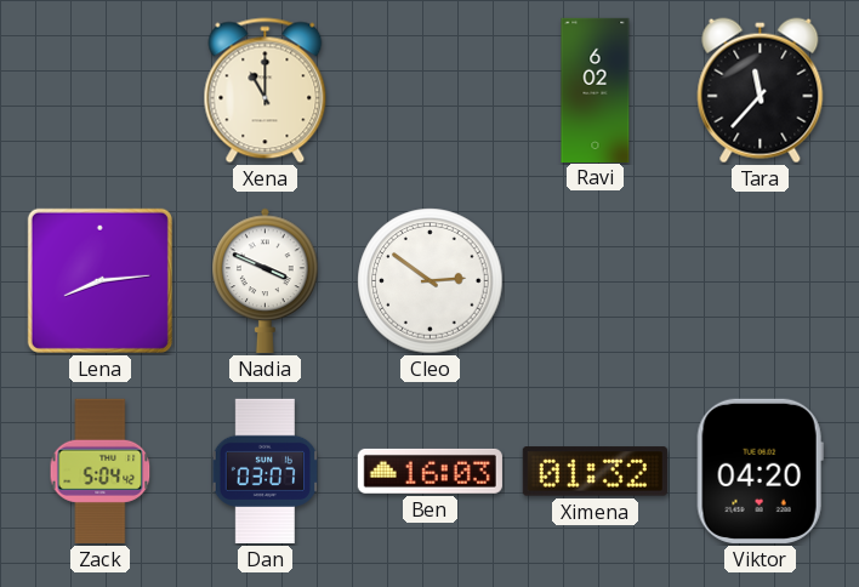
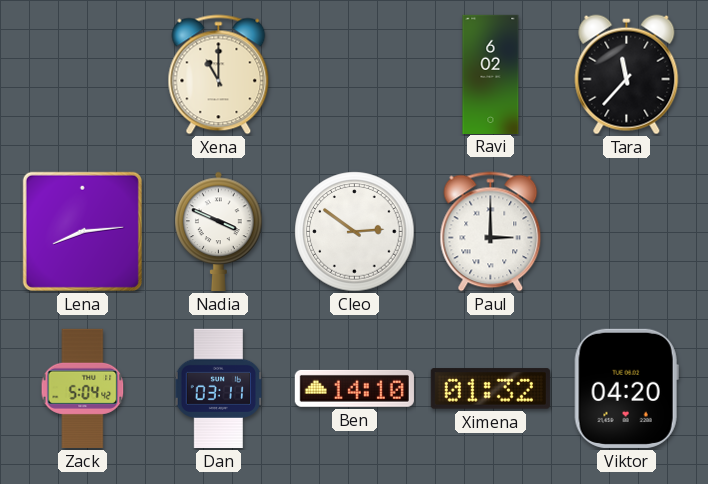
Paul: none -> 3:00 (491, 232)
Dan: 03:07 -> 03:11 (219, 388)
Ben: 16:03 -> 14:10 (354, 388)
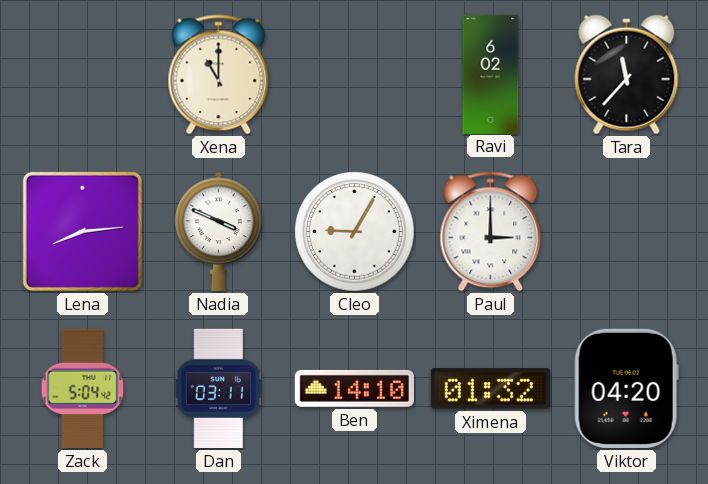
Cleo: 2:51 -> 9:05 (355, 232)
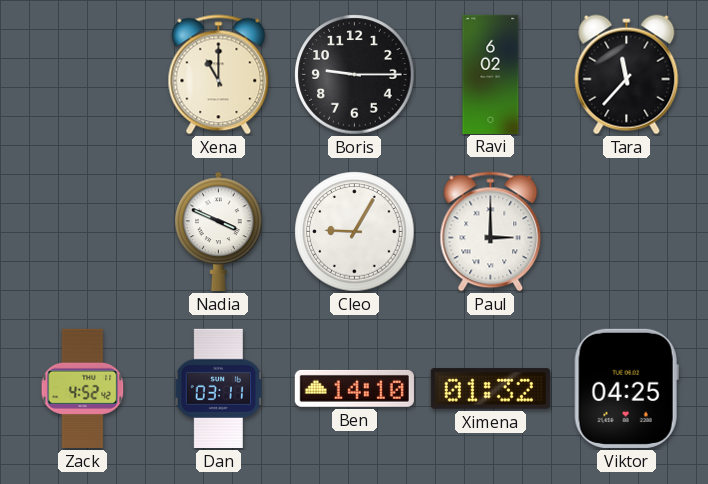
Boris: none -> 9:15 (355, 75)
Lena: 8:14 -> none (82, 231)
Zack: 5:04 -> 4:52 (83, 388)
Viktor: 04:20 -> 04:25 (626, 388)
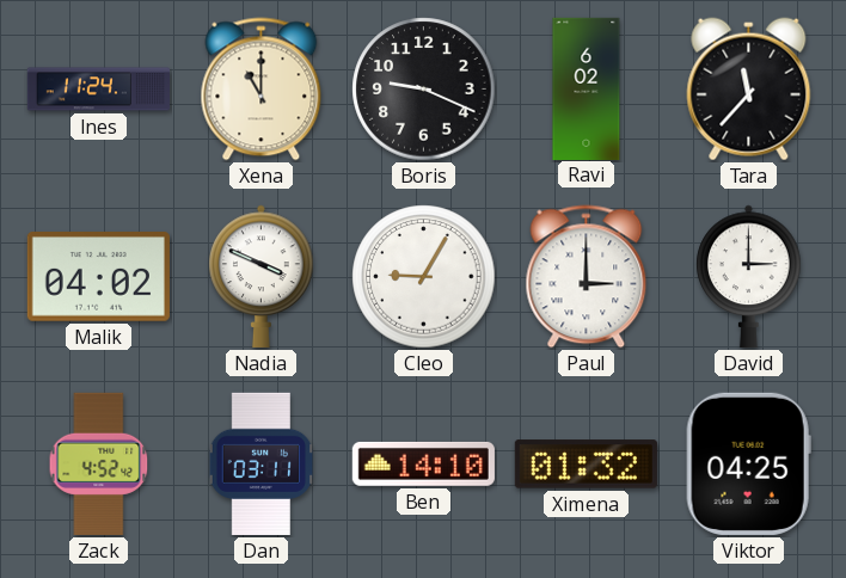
Ines: none -> 11:24 (98, 90)
Boris: 9:15 -> 9:19 (424, 90)
Malik: none -> 04:02 (98, 277)
David: none -> 3:00 (749, 276)
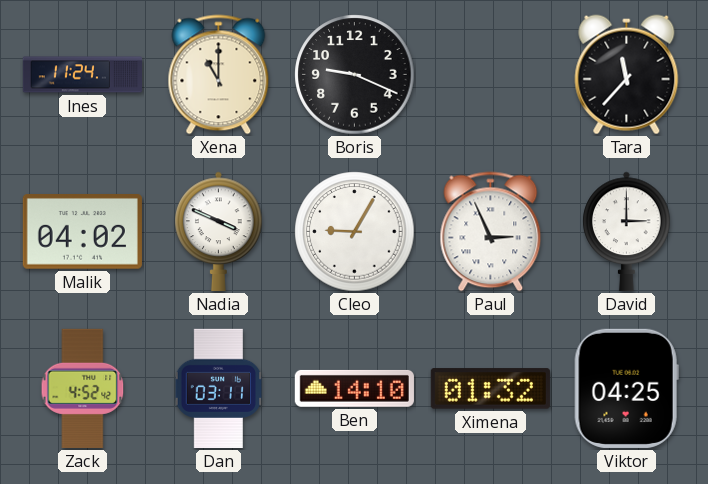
Ravi: 6:02 -> none (587, 88)
Paul: 3:00 -> 2:56 (491, 232)
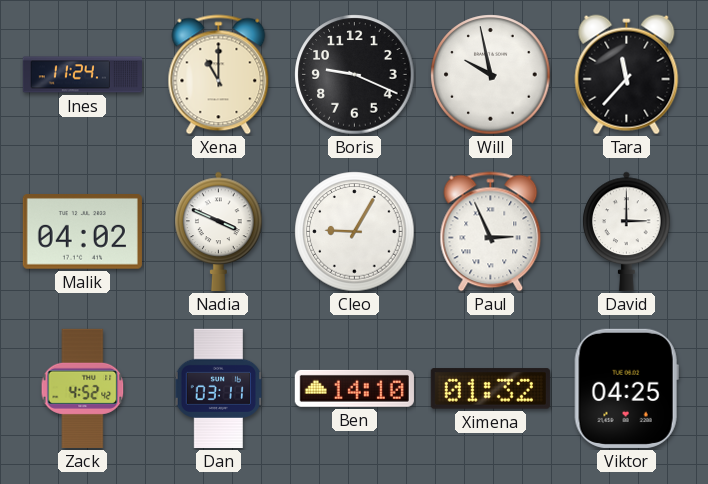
Will: none -> 9:58 (491, 75)
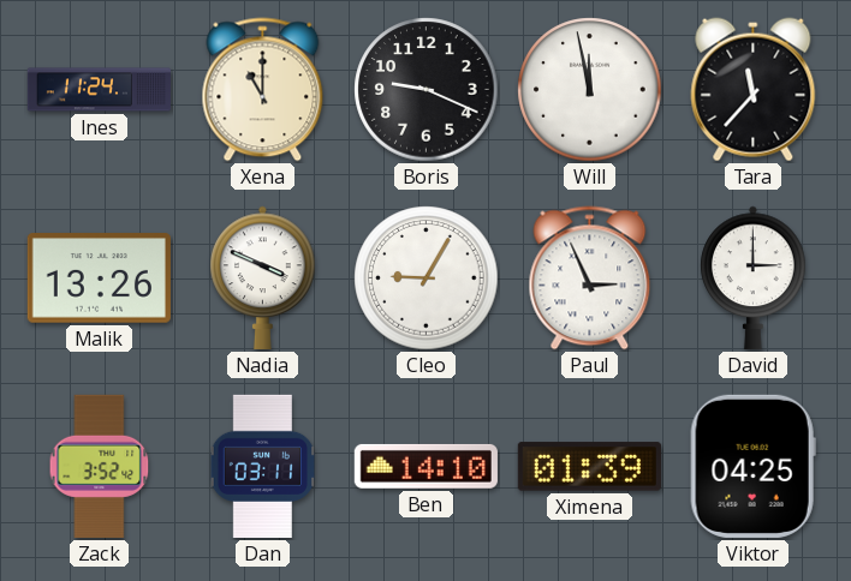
Will: 9:58 -> 11:58 (590, 90)
Malik: 04:02 -> 13:26 (99, 278)
Zack: 4:52 -> 3:52 (100, 466)
Ximena: 01:32 -> 01:39 (589, 467)
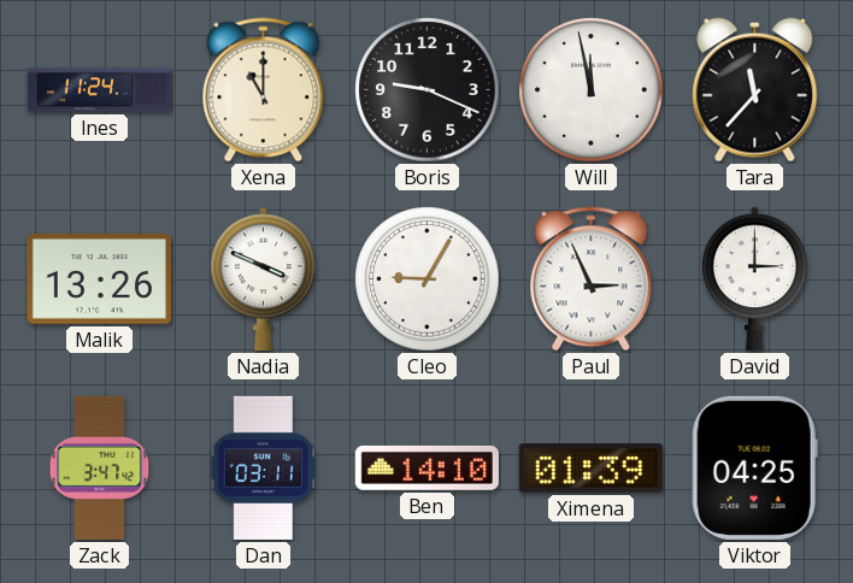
Zack: 3:52 -> 3:47 (100, 467)
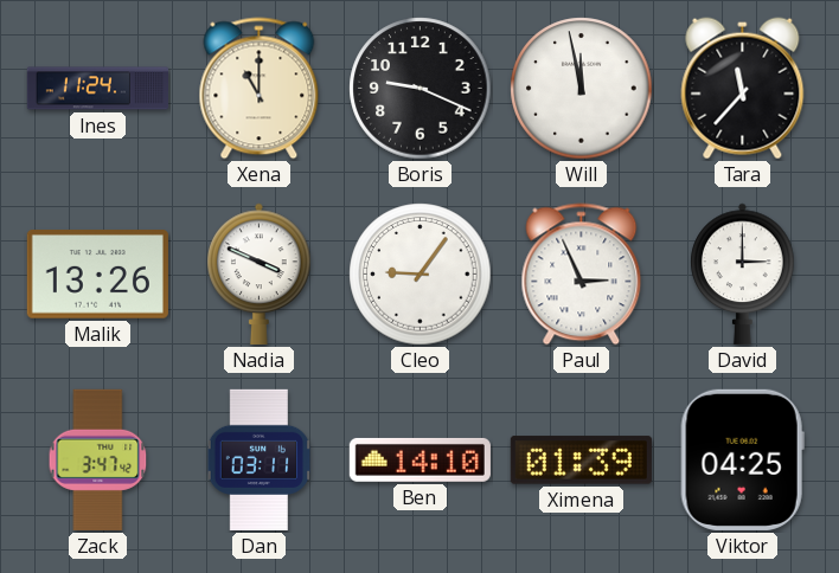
Cleo: 9:05 -> 9:06 (421, 275)
